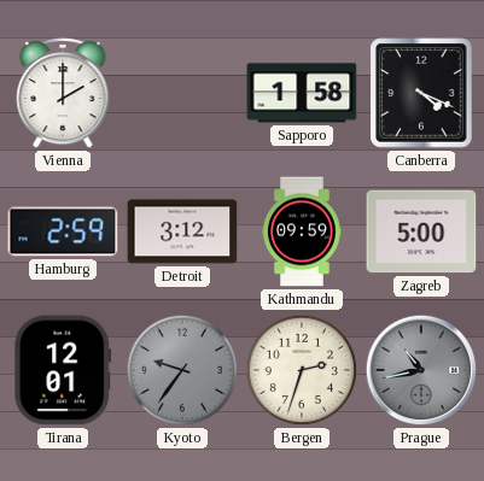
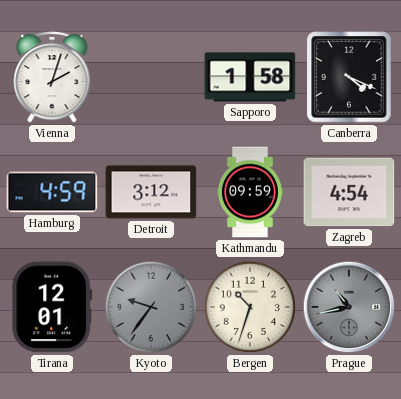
Vienna: 2:00 -> 2:03 (52, 77)
Hamburg: 2:59 -> 4:59 (52, 192)
Zagreb: 5:00 -> 4:54 (349, 192)
Bergen: 2:33 -> 10:33 (250, 307)
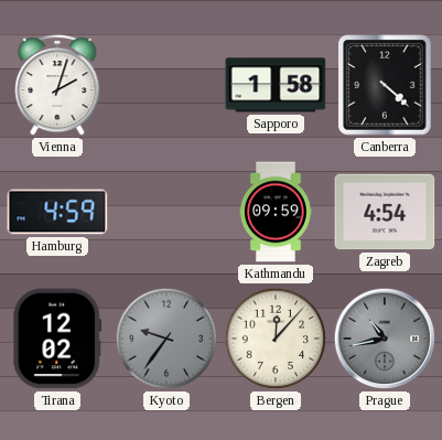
Canberra: 4:19 -> 4:22 (385, 85)
Detroit: 3:12 -> none (151, 192)
Tirana: 12:01 -> 12:02 (57, 339)
Bergen: 10:33 -> 12:07 (276, 339)
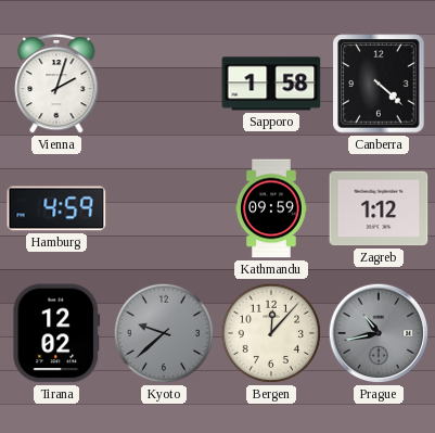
Zagreb: 4:54 -> 1:12 (379, 208)
Kyoto: 9:36 -> 9:38 (164, 333)
